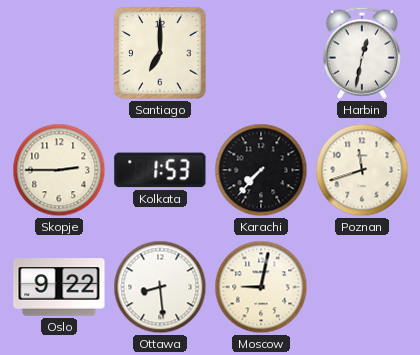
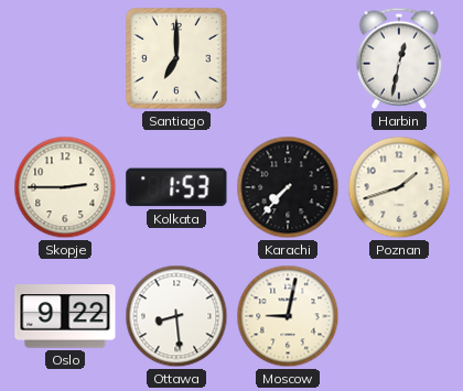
Poznan: 11:42 -> 1:42 (399, 187)
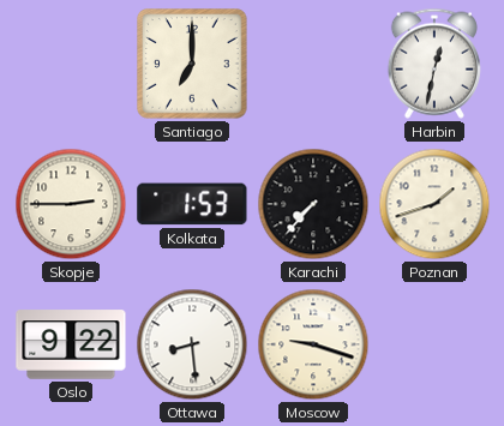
Moscow: 9:02 -> 9:18 (313, 344)
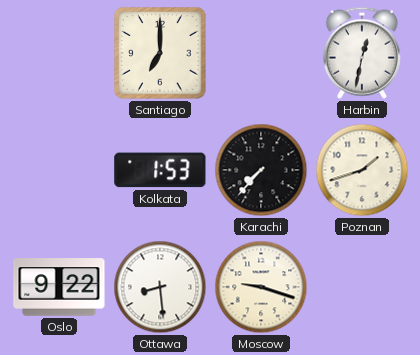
Skopje: 2:45 -> none (71, 204)
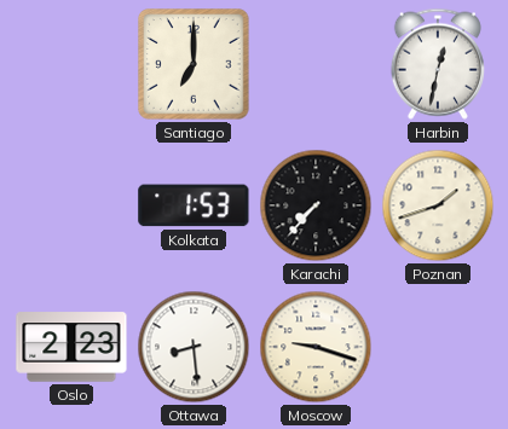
Oslo: 9:22 -> 2:23 (71, 347)
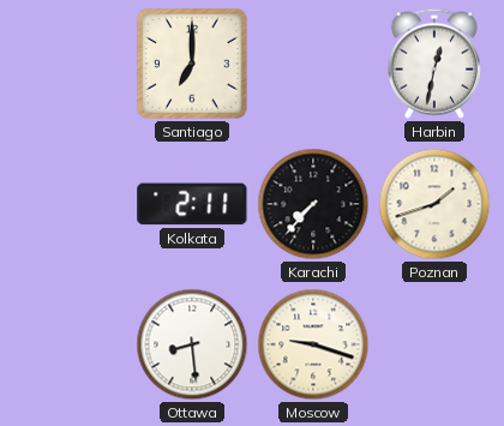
Kolkata: 1:53 -> 2:11 (192, 204)
Oslo: 2:23 -> none (71, 347)
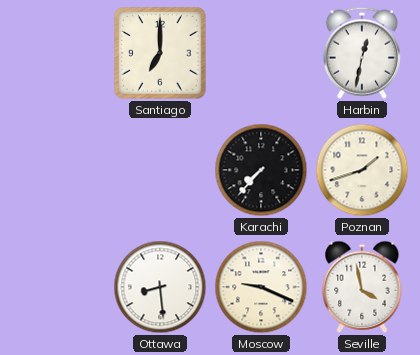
Kolkata: 2:11 -> none (192, 204)
Moscow: 9:18 -> 9:19 (261, 287)
Seville: none -> 3:58 (362, 287)
